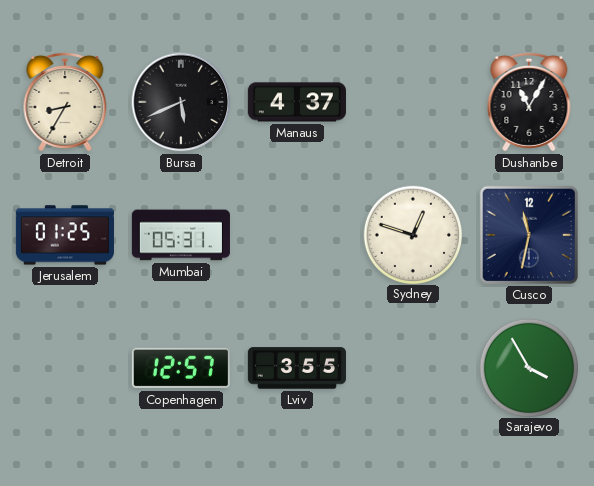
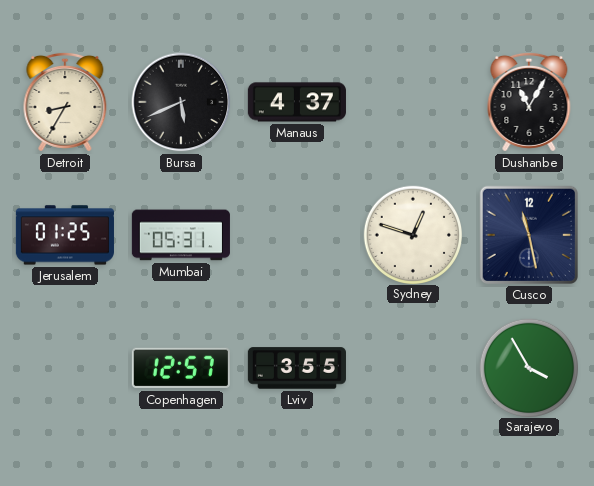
Cusco: 11:32 -> 11:28 (529, 235)
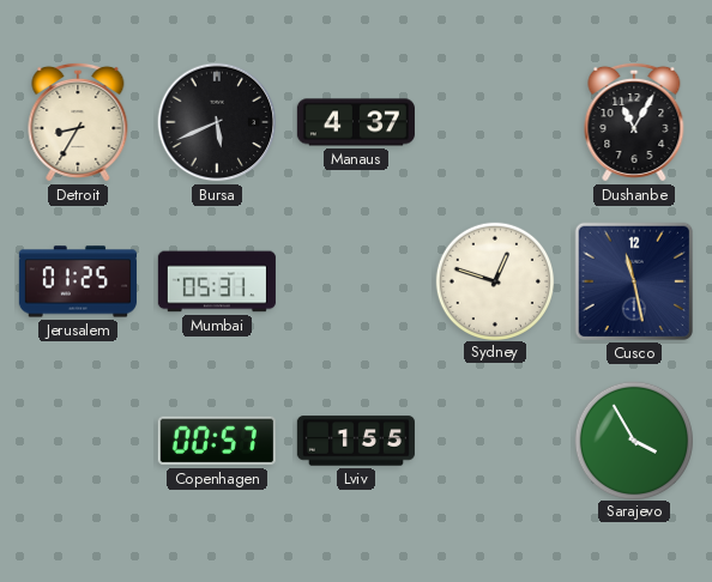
Copenhagen: 12:57 -> 00:57 (217, 441)
Lviv: 3:55 -> 1:55 (356, 441)
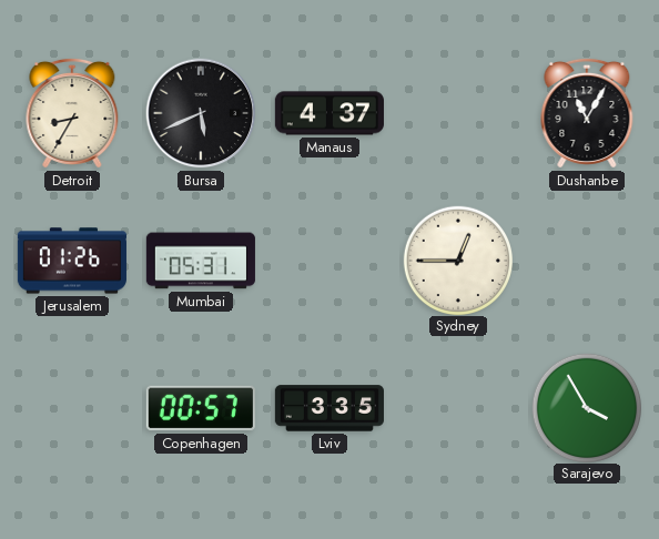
Jerusalem: 01:25 -> 01:26 (72, 261)
Sydney: 12:48 -> 12:45 (457, 260)
Cusco: 11:28 -> none (634, 281)
Lviv: 1:55 -> 3:35 (329, 408)
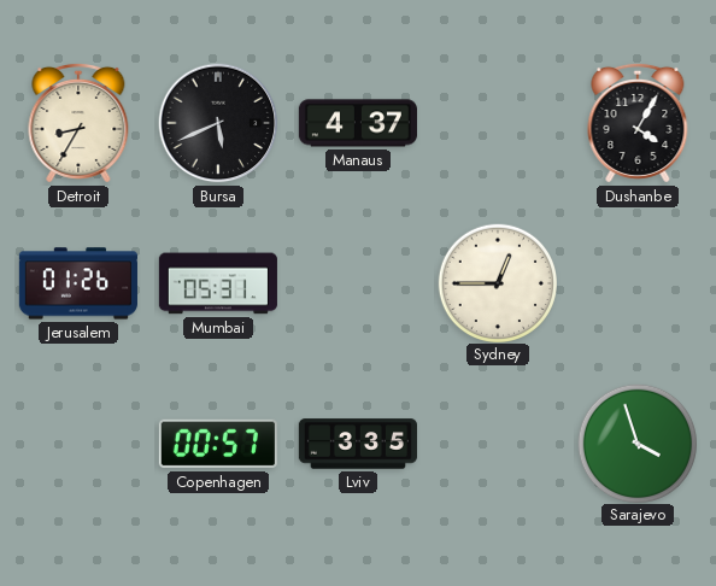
Dushanbe: 11:05 -> 4:05 (638, 123)
Sarajevo: 3:55 -> 3:57 (636, 443)
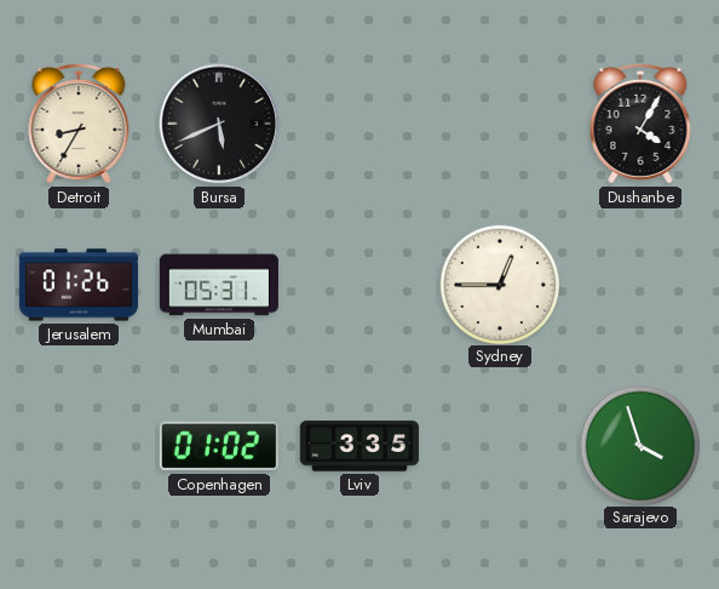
Manaus: 4:37 -> none (358, 123)
Copenhagen: 00:57 -> 01:02 (219, 446)
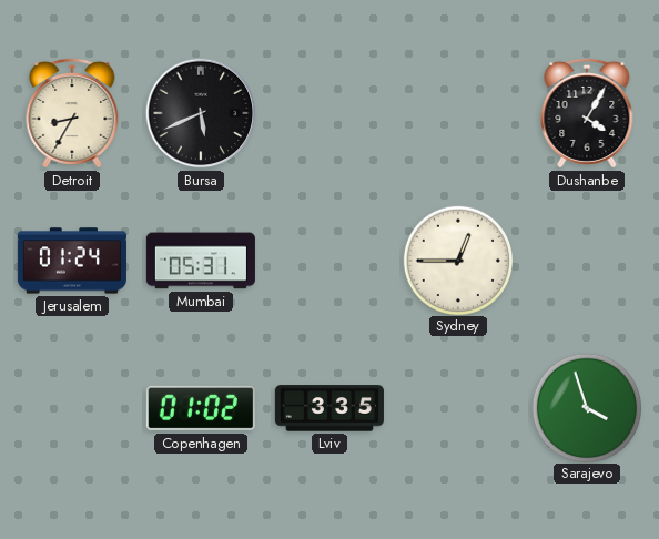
Jerusalem: 01:26 -> 01:24 (72, 261)
